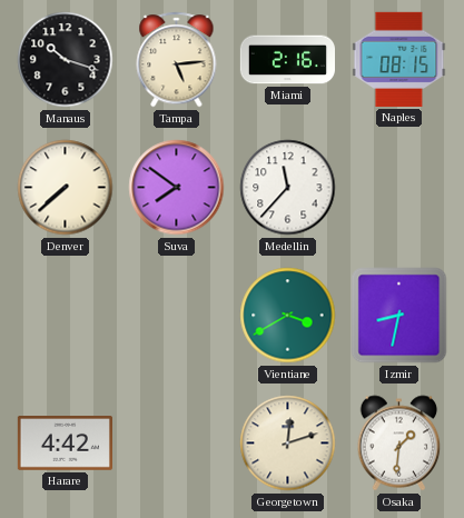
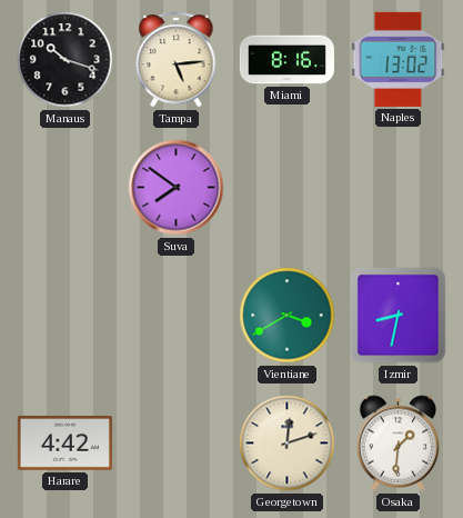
Miami: 2:16 -> 8:16 (286, 60)
Naples: 08:15 -> 13:02 (399, 59)
Denver: 7:38 -> none (66, 188)
Medellin: 11:37 -> none (288, 188)
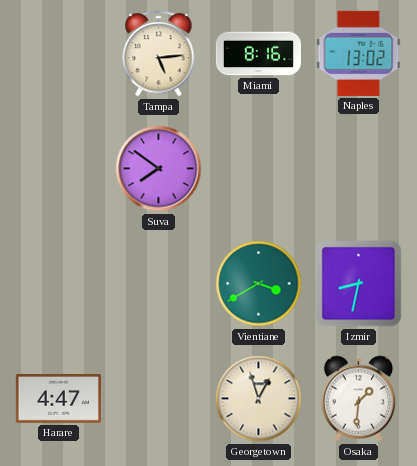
Manaus: 10:18 -> none (66, 60)
Harare: 4:42 -> 4:47 (58, 399)
Georgetown: 12:12 -> 12:57 (259, 399)
